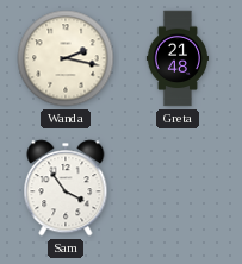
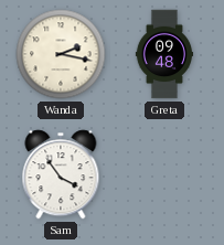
Greta: 21:48 -> 09:48 (163, 54)
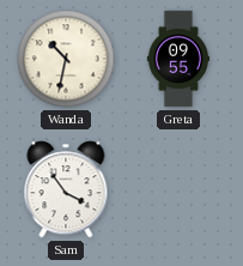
Wanda: 2:17 -> 10:32 (66, 59)
Greta: 09:48 -> 09:55 (177, 59)
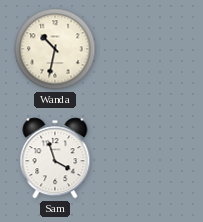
Greta: 09:55 -> none (177, 59)
Sam: 3:54 -> 3:57 (55, 158)
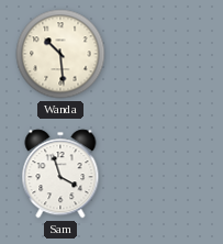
Wanda: 10:32 -> 10:29 (60, 54)
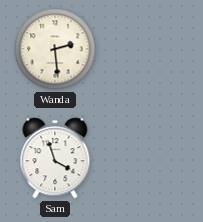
Wanda: 10:29 -> 2:29 (55, 49)
